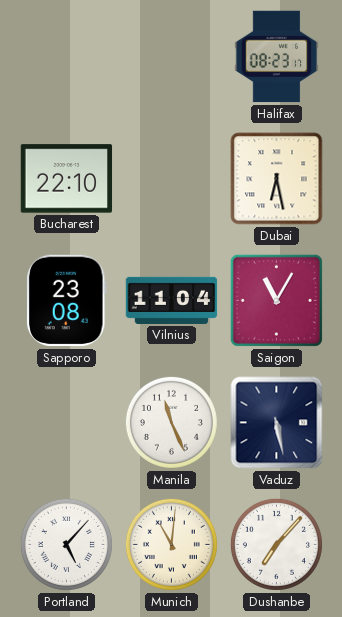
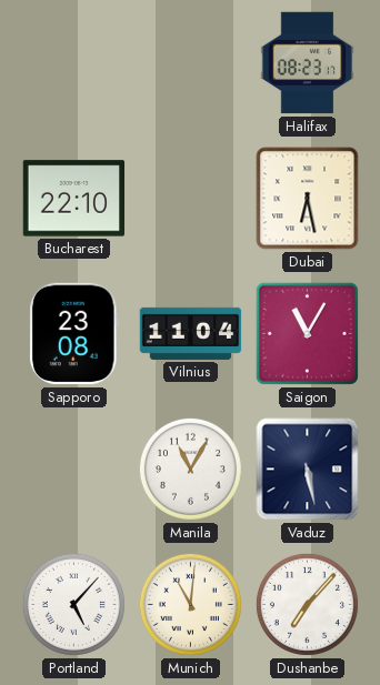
Manila: 11:26 -> 11:05 (190, 469)
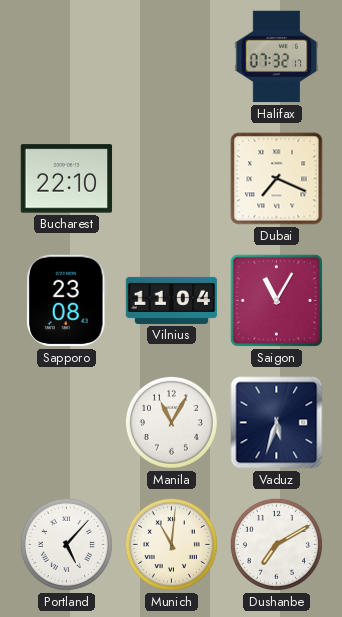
Halifax: 08:23 -> 07:32 (277, 57)
Dubai: 6:28 -> 7:19 (277, 179)
Vaduz: 5:28 -> 5:33 (277, 423)
Dushanbe: 7:07 -> 7:10 (276, 544)
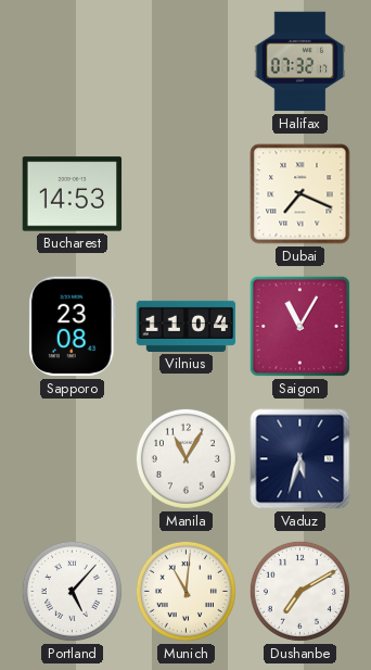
Bucharest: 22:10 -> 14:53 (73, 194)
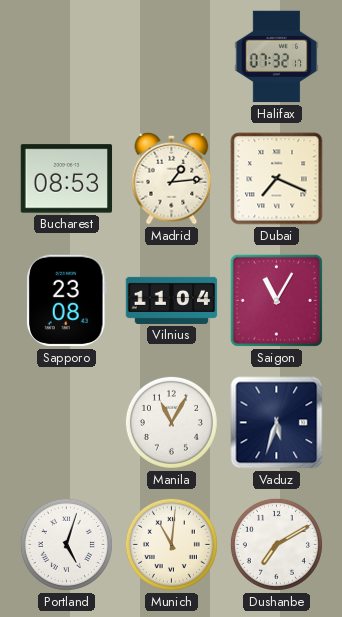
Bucharest: 14:53 -> 08:53 (67, 179)
Madrid: none -> 1:14 (172, 178)
Portland: 5:07 -> 5:03 (66, 544)
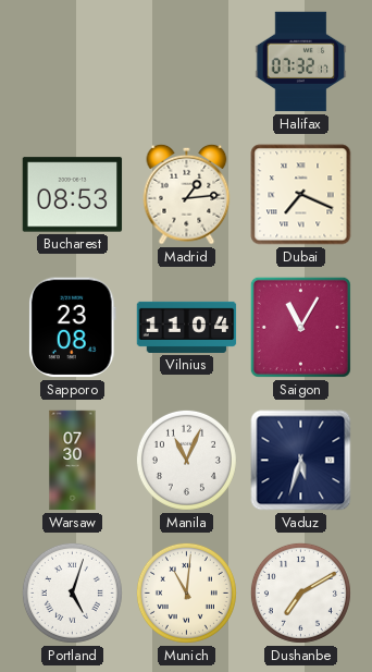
Warsaw: none -> 07:30 (73, 461)
Manila: 11:05 -> 11:04 (186, 460)
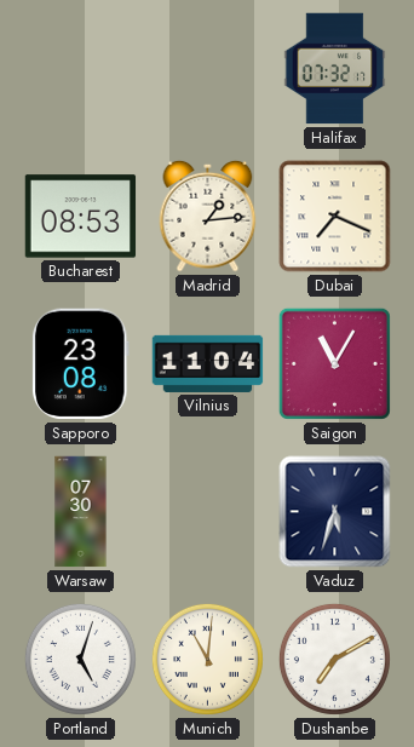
Manila: 11:04 -> none (186, 460)
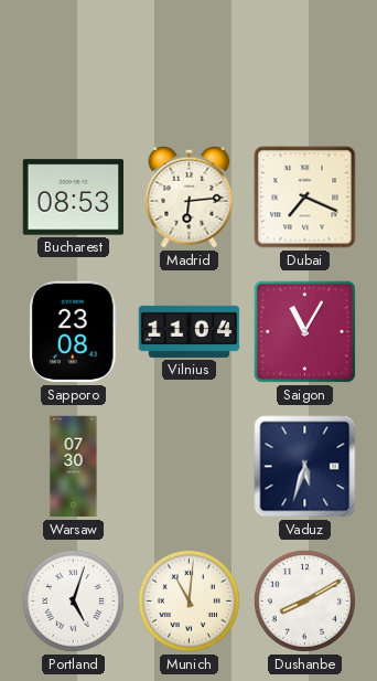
Halifax: 07:32 -> none (335, 69)
Madrid: 1:14 -> 6:14 (190, 196)
Dushanbe: 7:10 -> 8:10 (304, 600)
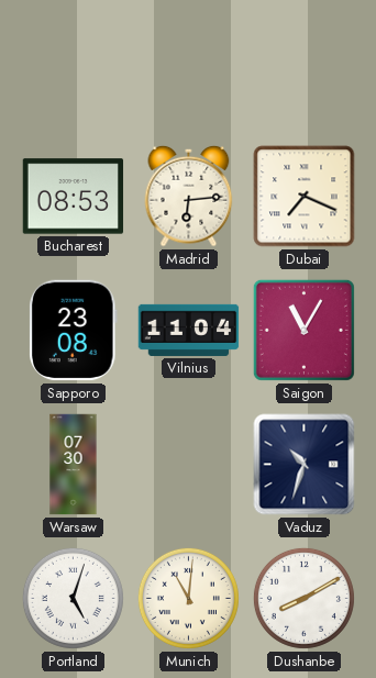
Vaduz: 5:33 -> 10:33 (305, 465)
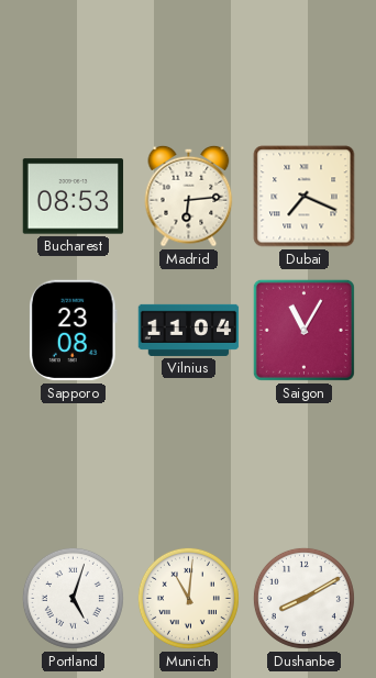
Warsaw: 07:30 -> none (74, 465)
Vaduz: 10:33 -> none (305, 465)
